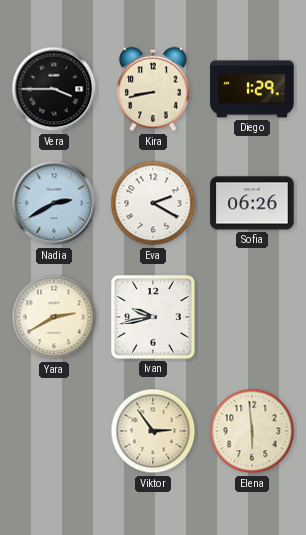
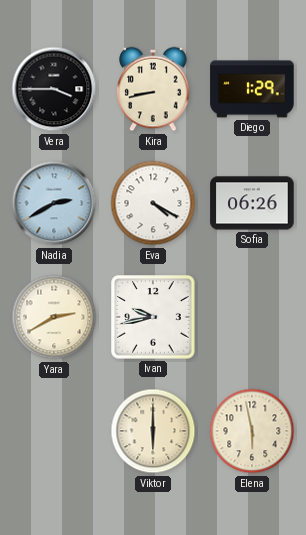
Eva: 2:20 -> 4:20 (153, 203)
Viktor: 2:54 -> 6:00 (153, 431)
Elena: 5:59 -> 5:58 (252, 431)
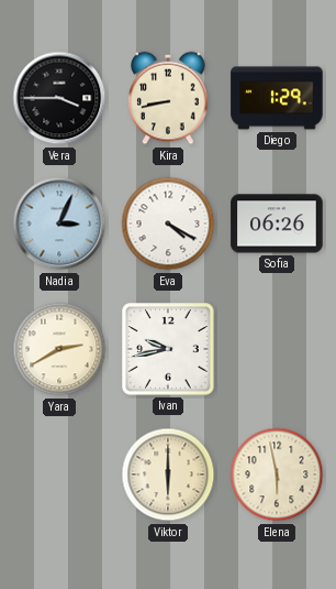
Nadia: 2:40 -> 3:04 (59, 223)
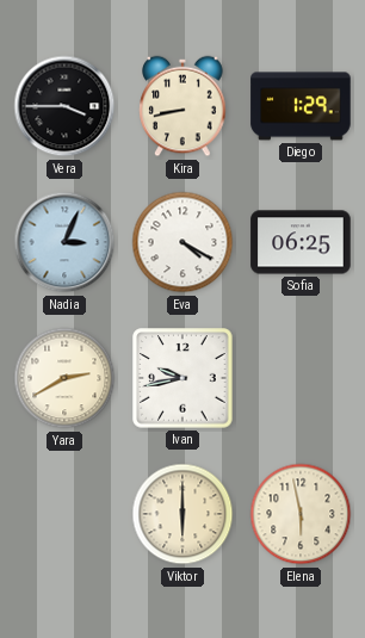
Sofia: 06:26 -> 06:25 (301, 242)
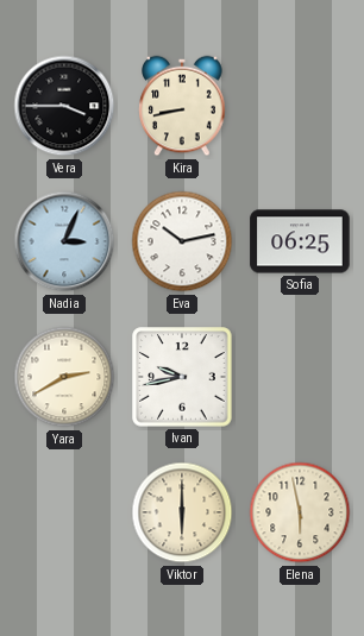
Diego: 1:29 -> none (301, 106)
Eva: 4:20 -> 10:13 (182, 241)
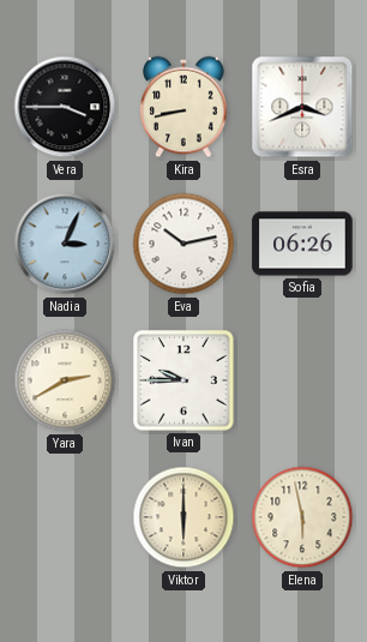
Esra: none -> 3:41 (302, 107)
Sofia: 06:25 -> 06:26 (302, 244)
Ivan: 9:43 -> 9:45 (183, 380)
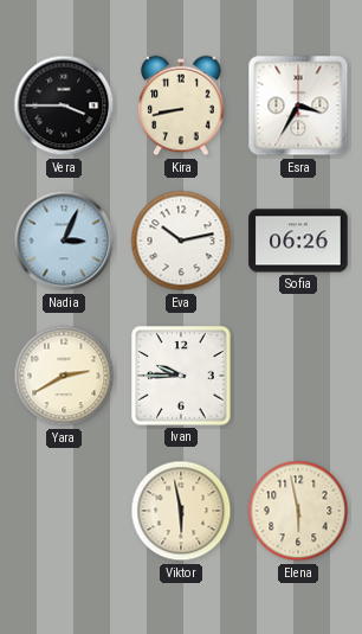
Esra: 3:41 -> 3:35 (298, 105)
Viktor: 6:00 -> 5:58 (181, 511)
